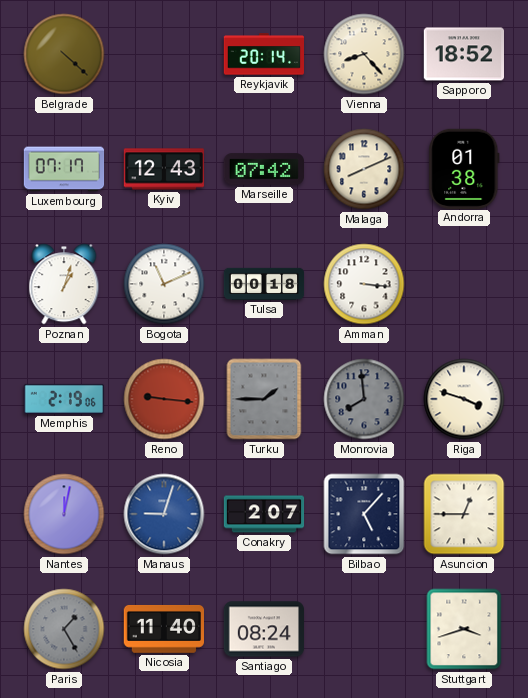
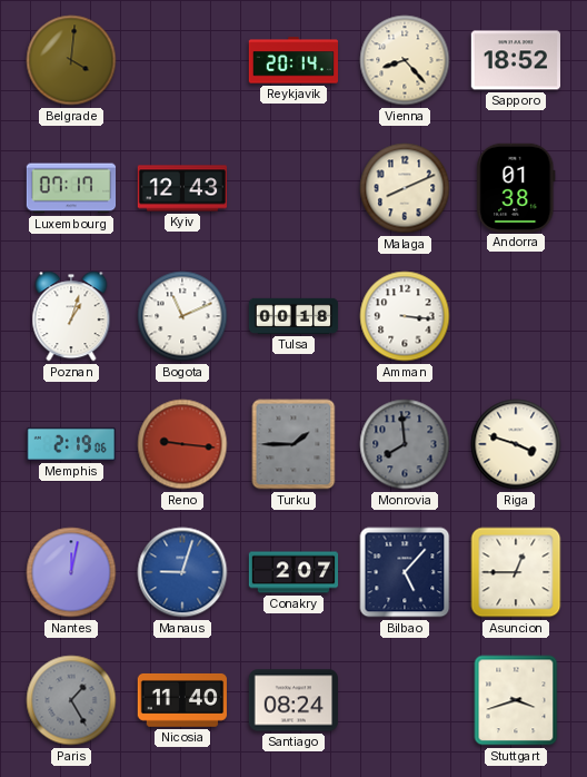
Belgrade: 4:22 -> 4:01 (71, 60)
Marseille: 07:42 -> none (263, 169)
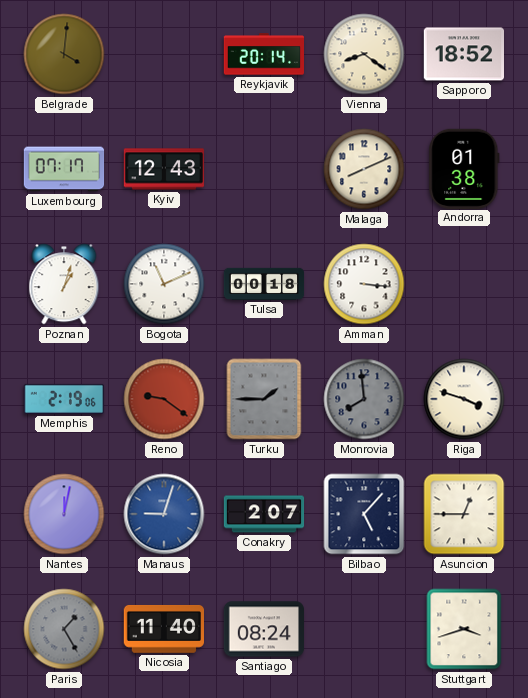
Vienna: 8:23 -> 8:21 (364, 54)
Reno: 9:16 -> 9:21 (164, 399)
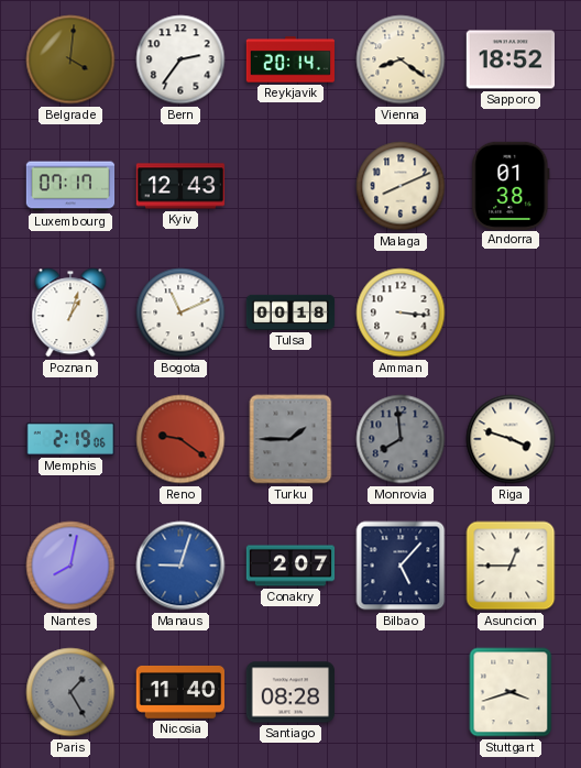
Bern: none -> 2:36 (180, 59)
Nantes: 12:02 -> 8:02 (70, 566)
Santiago: 08:24 -> 08:28 (289, 692)
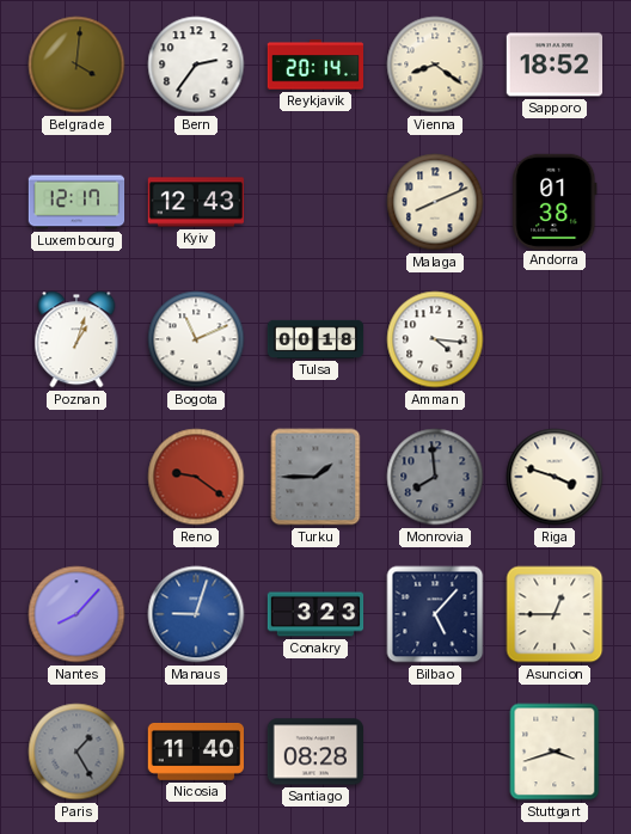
Luxembourg: 07:17 -> 12:17 (76, 202)
Amman: 3:16 -> 4:16 (435, 339)
Memphis: 2:19 -> none (70, 439)
Nantes: 8:02 -> 8:07 (76, 614)
Conakry: 2:07 -> 3:23 (315, 614)
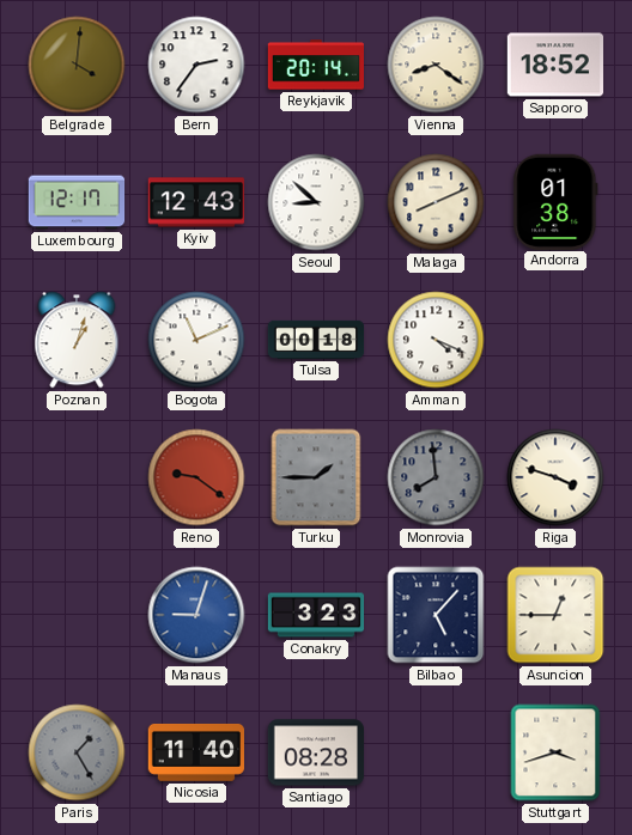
Seoul: none -> 8:52 (316, 202)
Amman: 4:16 -> 4:19 (436, 340)
Nantes: 8:07 -> none (76, 614)
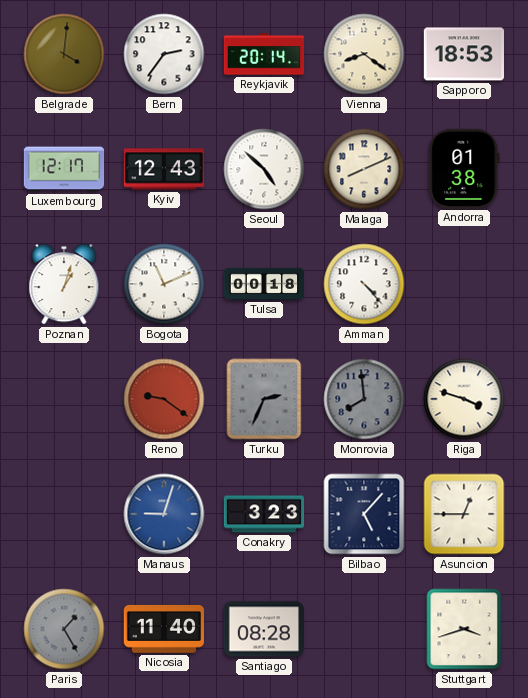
Sapporo: 18:52 -> 18:53 (463, 54)
Seoul: 8:52 -> 4:52 (264, 169)
Amman: 4:19 -> 4:23 (364, 284)
Turku: 1:45 -> 2:34 (264, 399)
